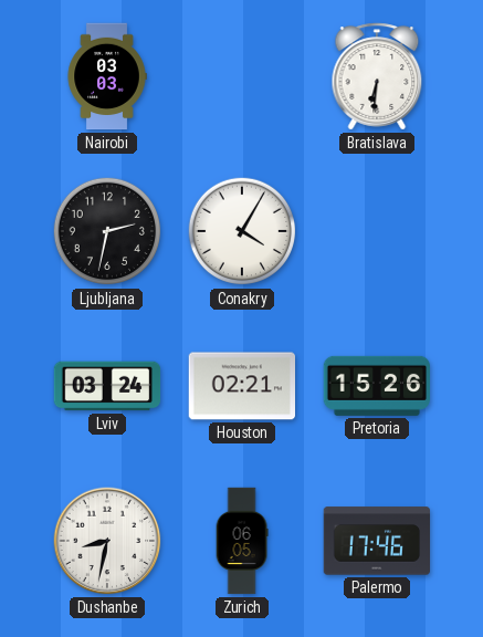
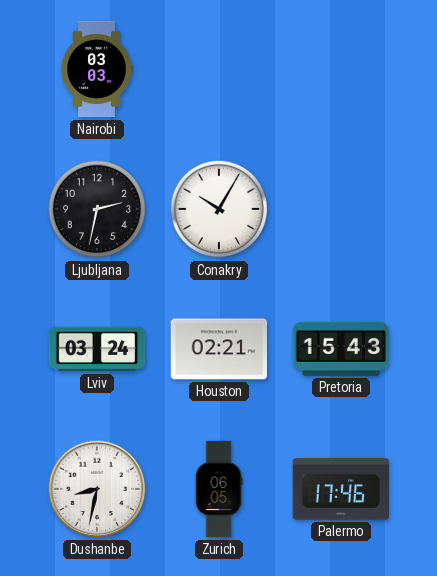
Bratislava: 6:31 -> none (377, 76)
Conakry: 4:05 -> 10:05 (219, 209)
Pretoria: 15:26 -> 15:43 (341, 349)
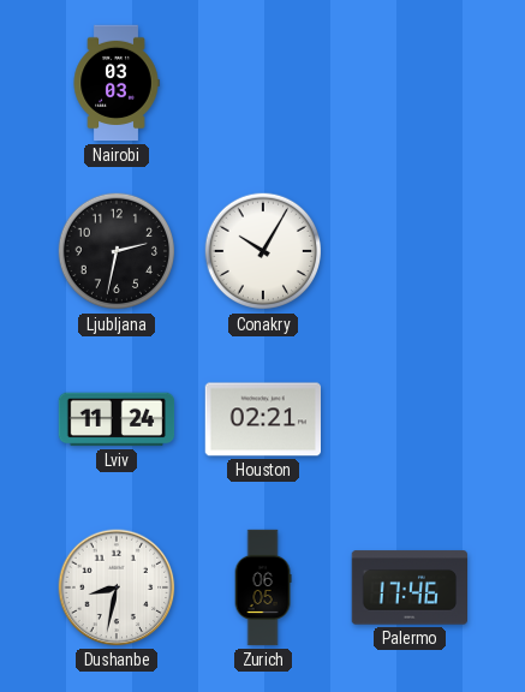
Lviv: 03:24 -> 11:24 (117, 419)
Pretoria: 15:43 -> none (341, 349)
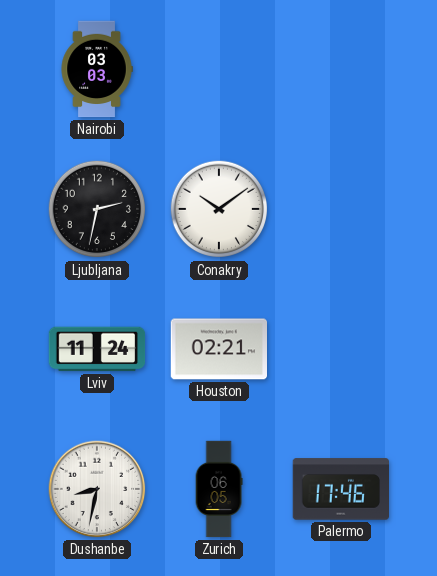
Conakry: 10:05 -> 10:09 (219, 209)
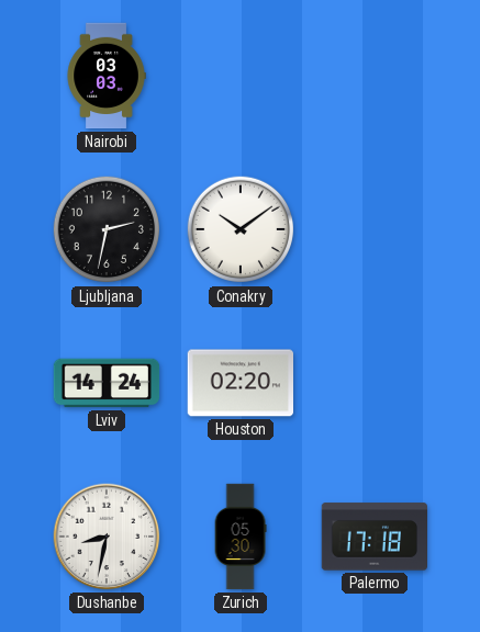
Lviv: 11:24 -> 14:24 (107, 383)
Houston: 02:21 -> 02:20 (239, 383)
Zurich: 06:05 -> 05:30 (241, 537)
Palermo: 17:46 -> 17:18 (375, 537)
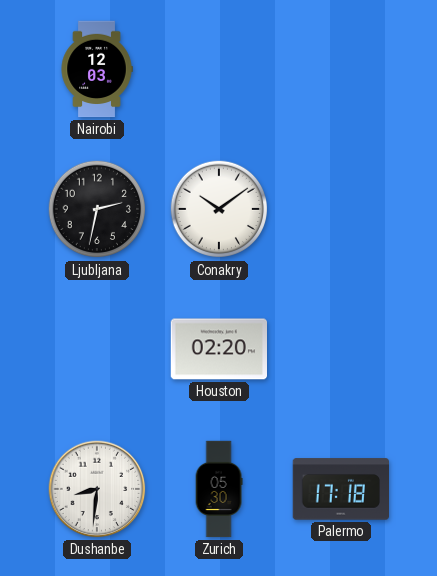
Nairobi: 03:03 -> 12:03 (97, 69)
Lviv: 14:24 -> none (107, 383)
Dushanbe: 8:32 -> 8:31 (97, 489)
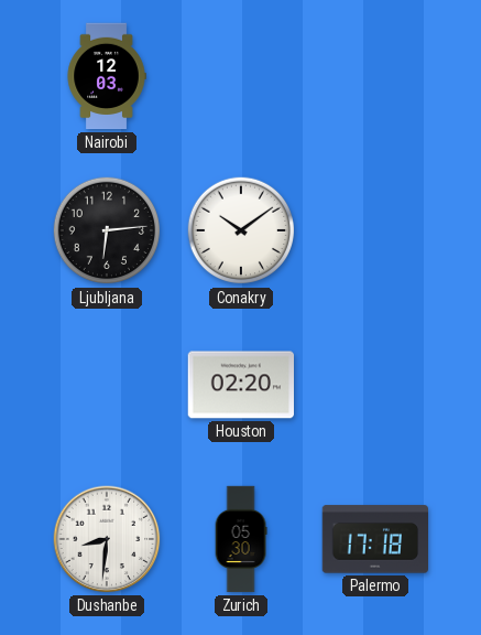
Ljubljana: 2:32 -> 6:14 (107, 230)
